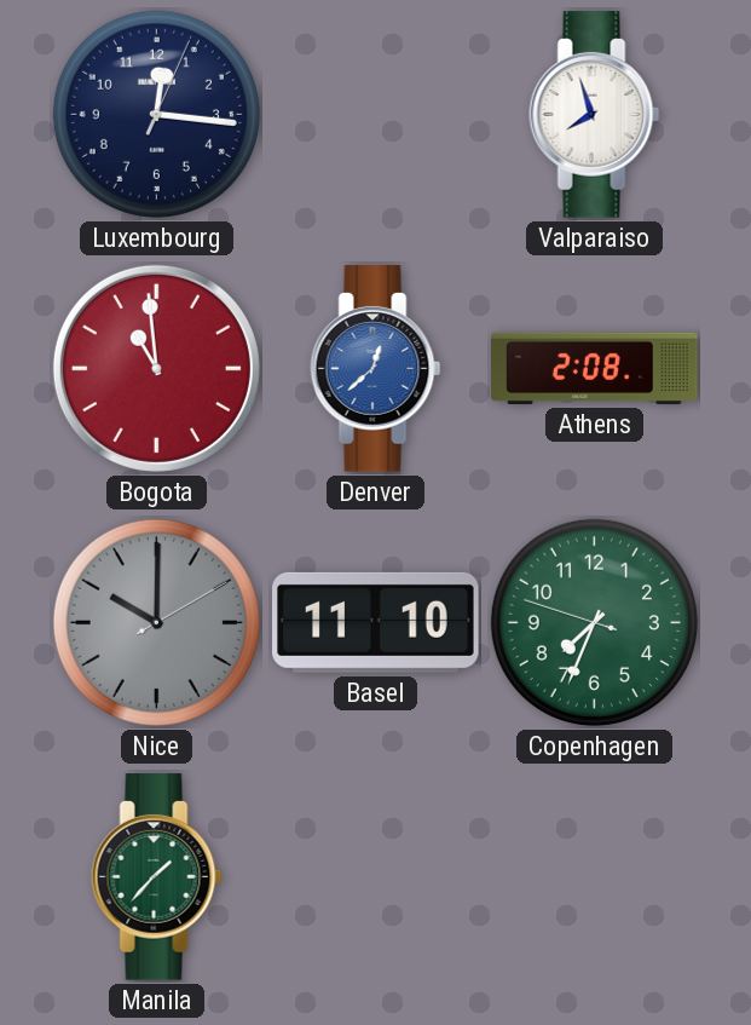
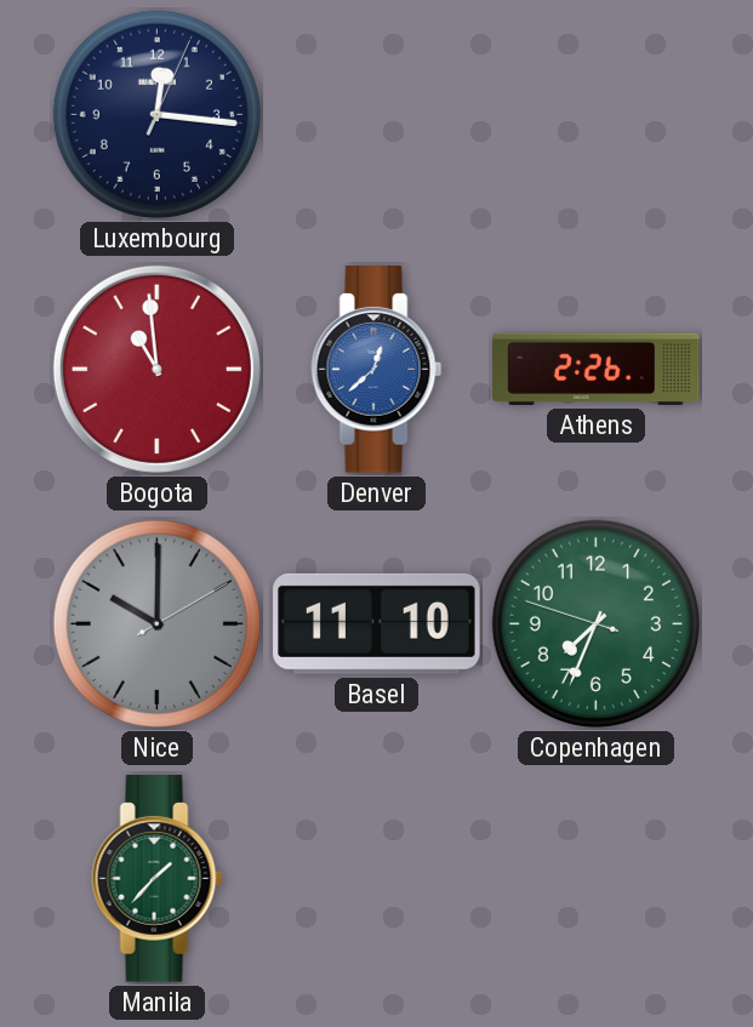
Valparaiso: 7:57 -> none (595, 115)
Athens: 2:08 -> 2:26 (597, 369)
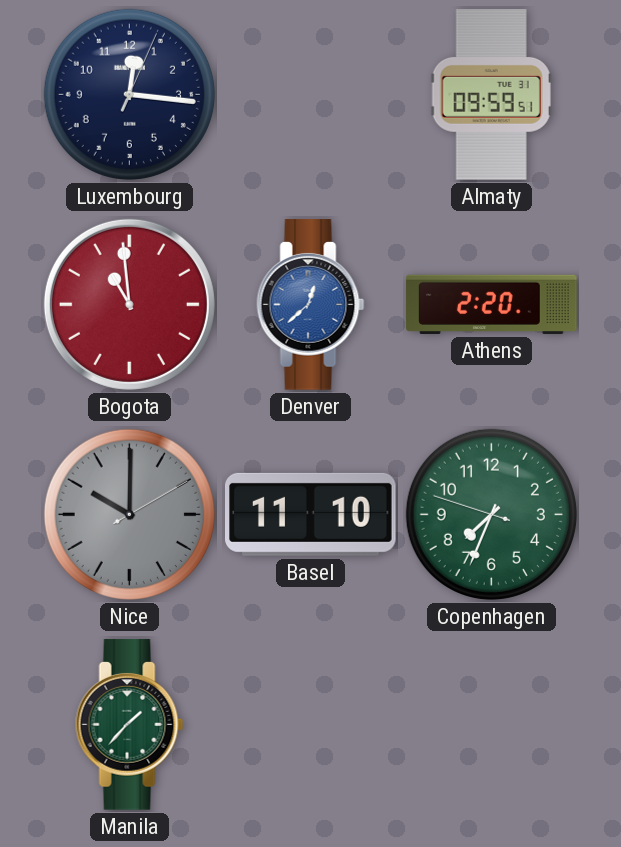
Almaty: none -> 09:59 (491, 95)
Athens: 2:26 -> 2:20 (492, 304)
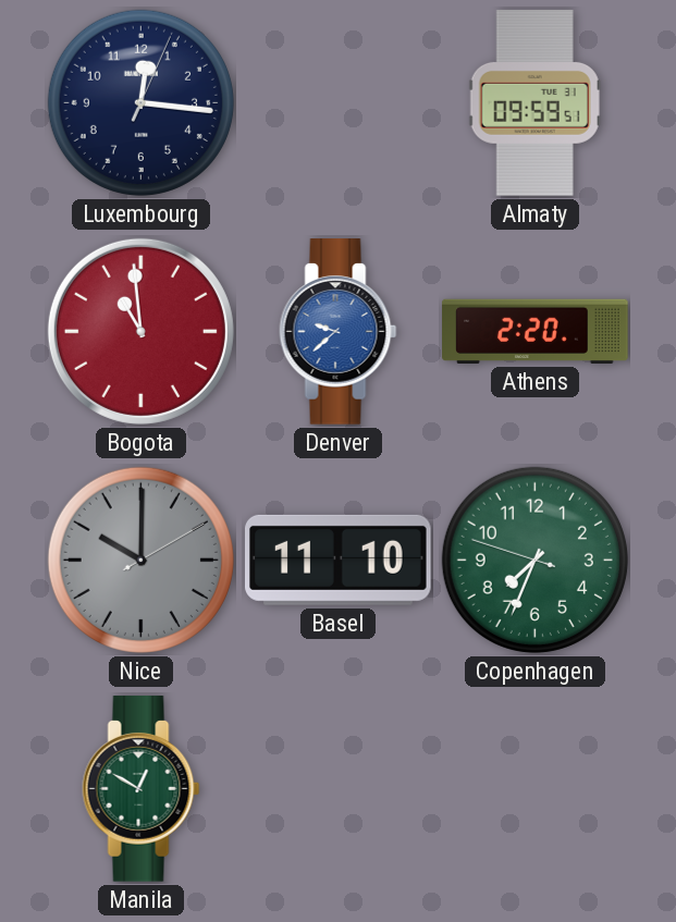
Denver: 12:38 -> 9:38 (339, 332)
Manila: 1:37 -> 12:50 (142, 789)
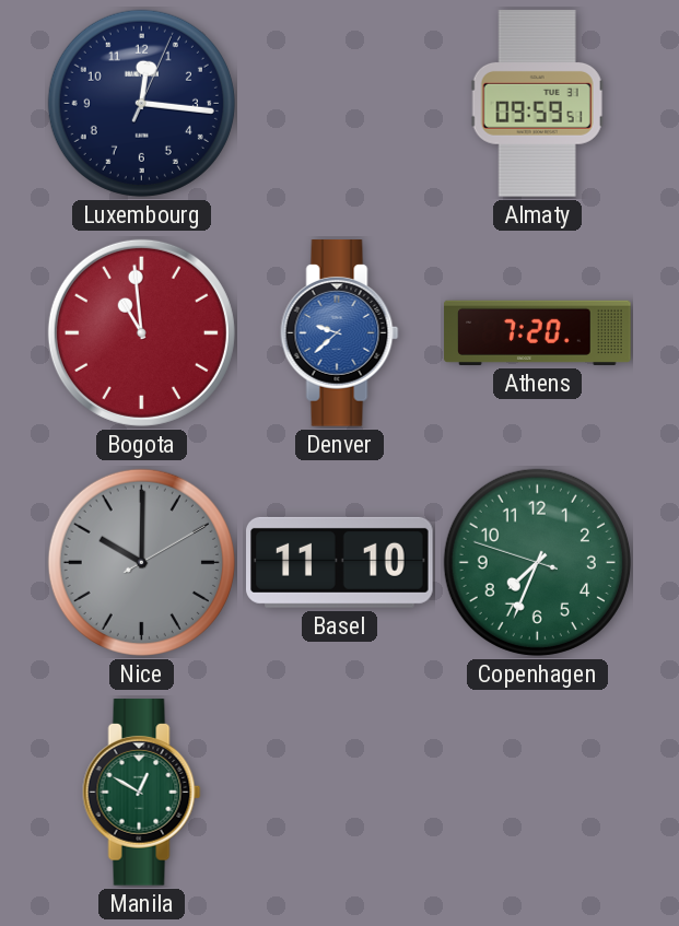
Athens: 2:20 -> 7:20 (538, 332)
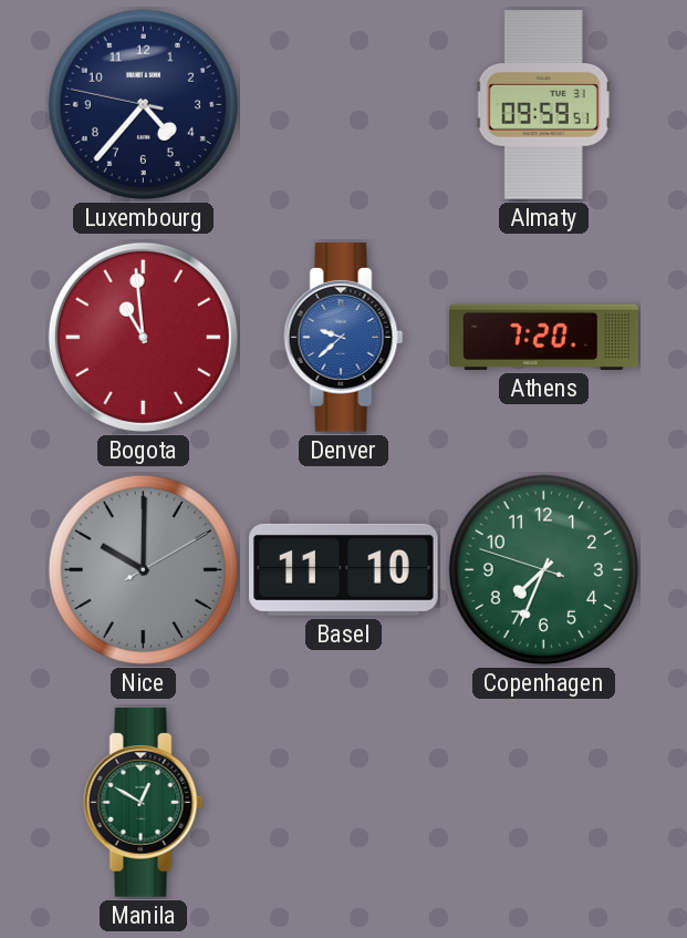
Luxembourg: 12:16 -> 4:36 (143, 104)
